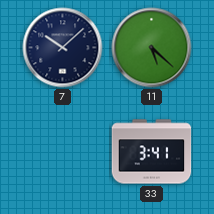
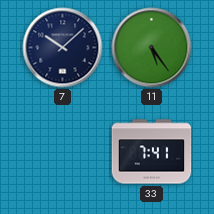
11: 5:22 -> 5:24 (152, 48)
33: 3:41 -> 7:41 (152, 152)
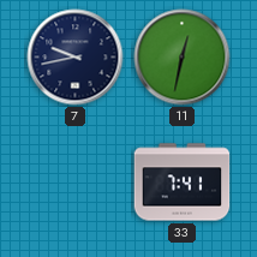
7: 10:08 -> 9:43 (76, 58)
11: 5:24 -> 12:32 (183, 58)
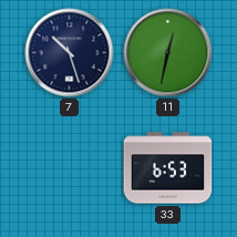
7: 9:43 -> 10:27 (70, 53)
33: 7:41 -> 6:53 (168, 168)
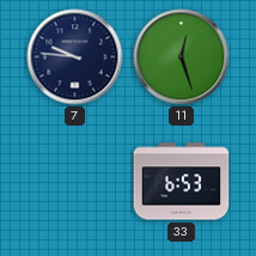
7: 10:27 -> 9:46 (75, 57)
11: 12:32 -> 12:27 (182, 57)
